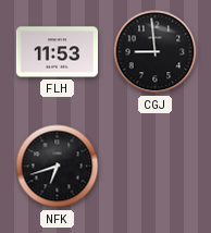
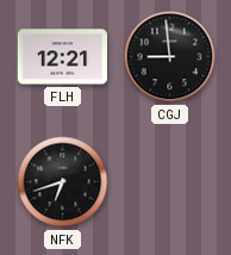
FLH: 11:53 -> 12:21 (63, 57)
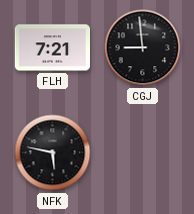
FLH: 12:21 -> 7:21 (53, 48)
NFK: 6:42 -> 5:47 (53, 153)
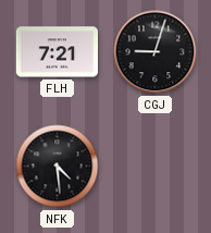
CGJ: 8:59 -> 9:03 (156, 52)
NFK: 5:47 -> 4:29 (58, 167)
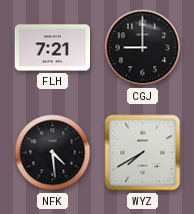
CGJ: 9:03 -> 9:00 (143, 48)
WYZ: none -> 7:40 (143, 153)
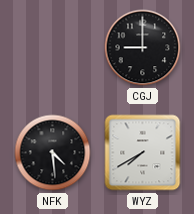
FLH: 7:21 -> none (53, 48)
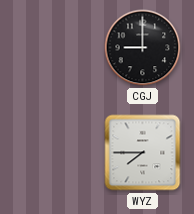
NFK: 4:29 -> none (53, 153)
WYZ: 7:40 -> 7:45 (143, 153)
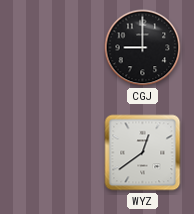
WYZ: 7:45 -> 12:39 (143, 153)
